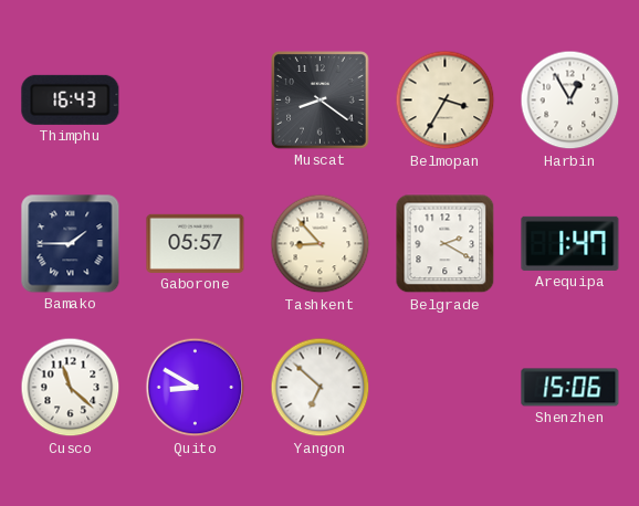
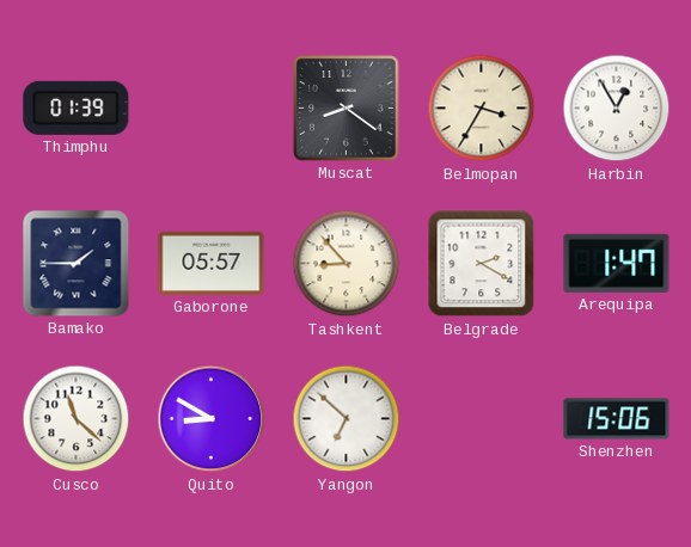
Thimphu: 16:43 -> 01:39 (77, 107)
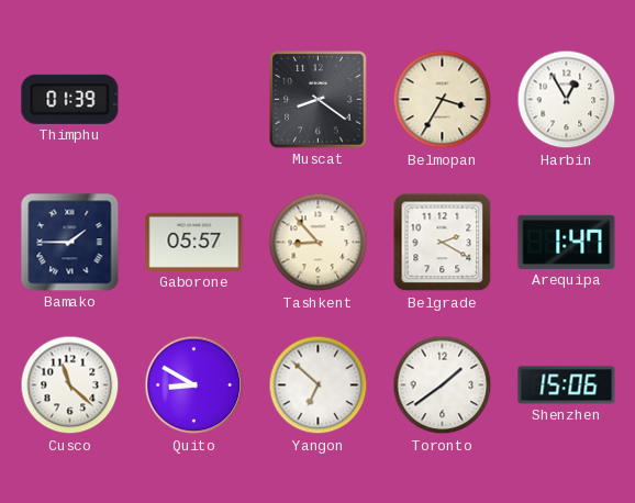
Toronto: none -> 1:39 (443, 385)
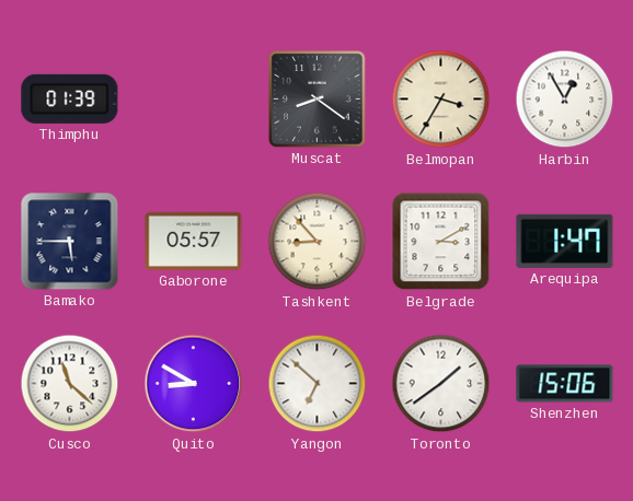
Bamako: 1:45 -> 5:45 (70, 242)
Belgrade: 2:20 -> 3:10 (441, 242)
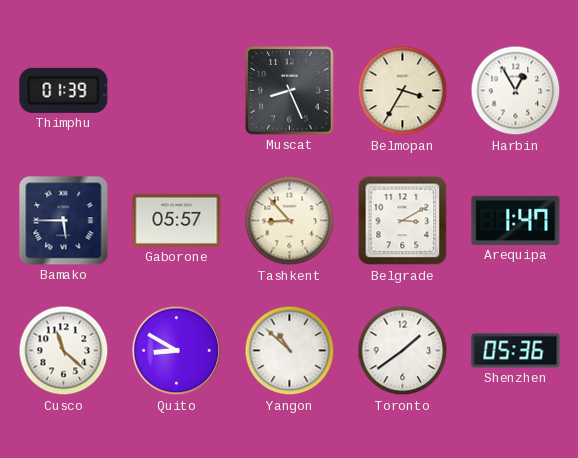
Muscat: 8:21 -> 8:26 (290, 91)
Yangon: 6:52 -> 10:52 (290, 351)
Shenzhen: 15:06 -> 05:36 (516, 351)
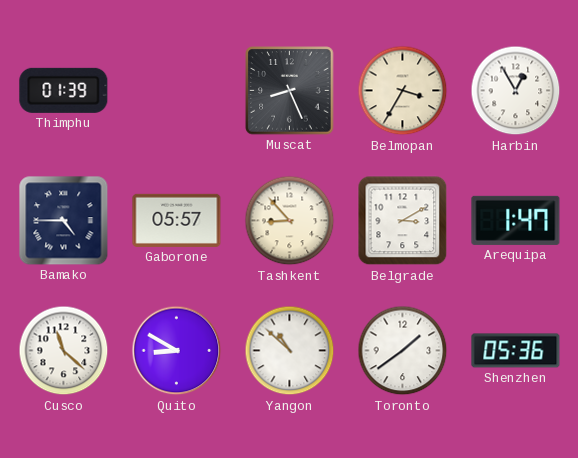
Bamako: 5:45 -> 4:45 (64, 221)
